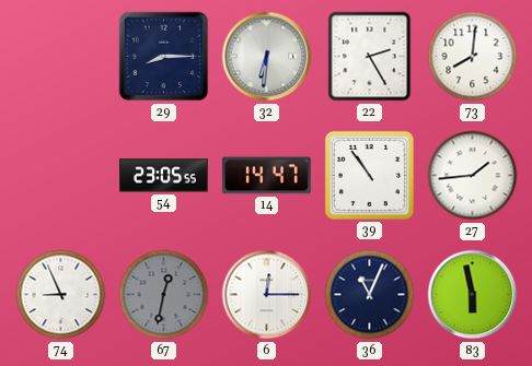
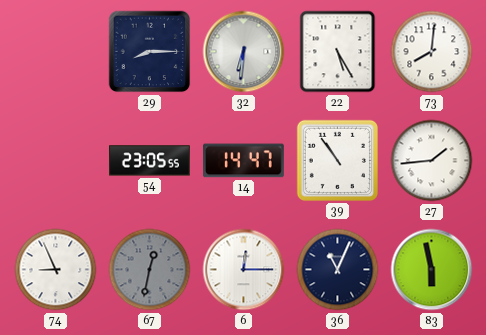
22: 2:25 -> 5:25 (338, 52)
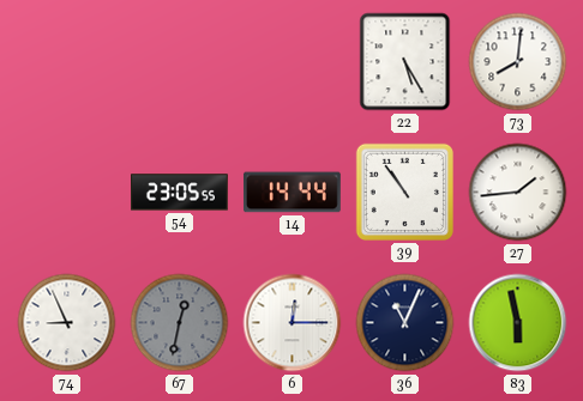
29: 8:15 -> none (150, 52)
32: 6:31 -> none (244, 52)
14: 14:47 -> 14:44 (293, 193)
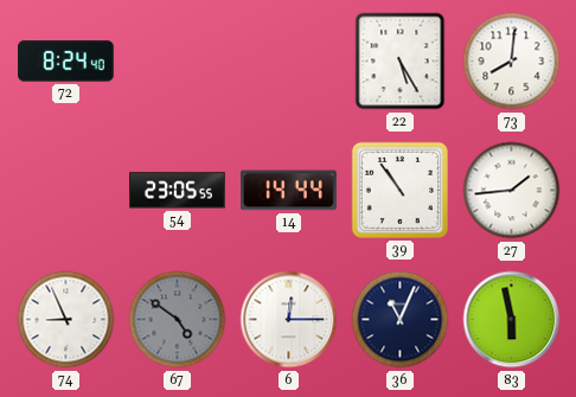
72: none -> 8:24 (66, 62)
67: 12:32 -> 4:51 (178, 320)
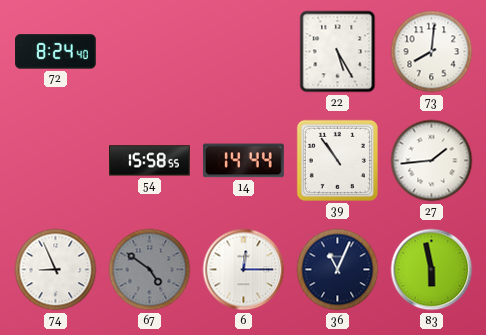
54: 23:05 -> 15:58 (150, 161)
